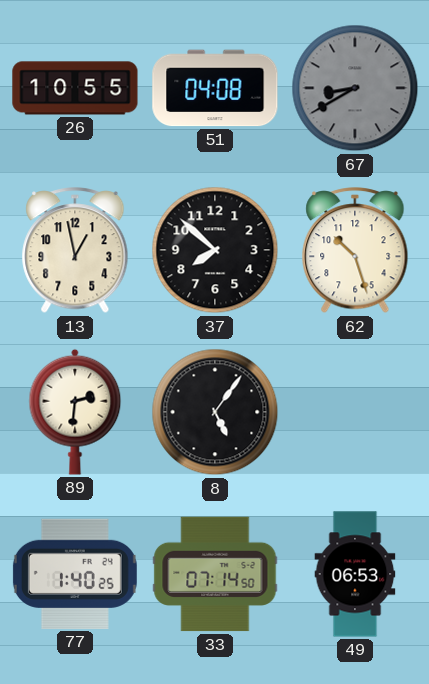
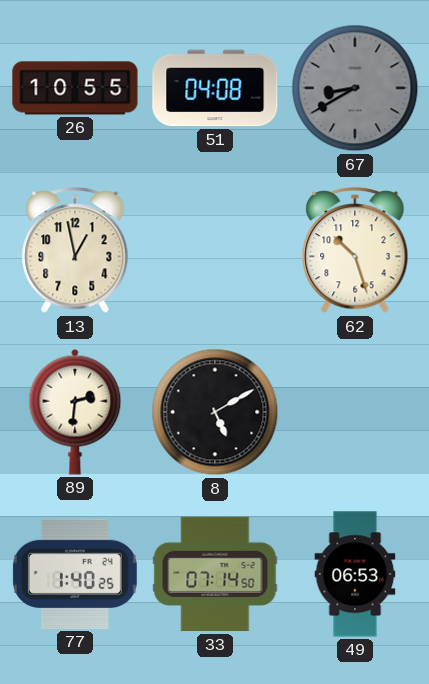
37: 7:52 -> none (215, 250)
8: 5:06 -> 5:10 (215, 412)
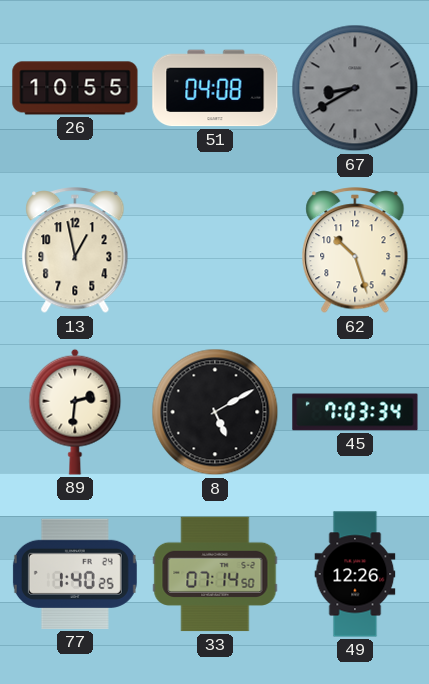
45: none -> 7:03 (355, 412)
49: 06:53 -> 12:26 (355, 574)
